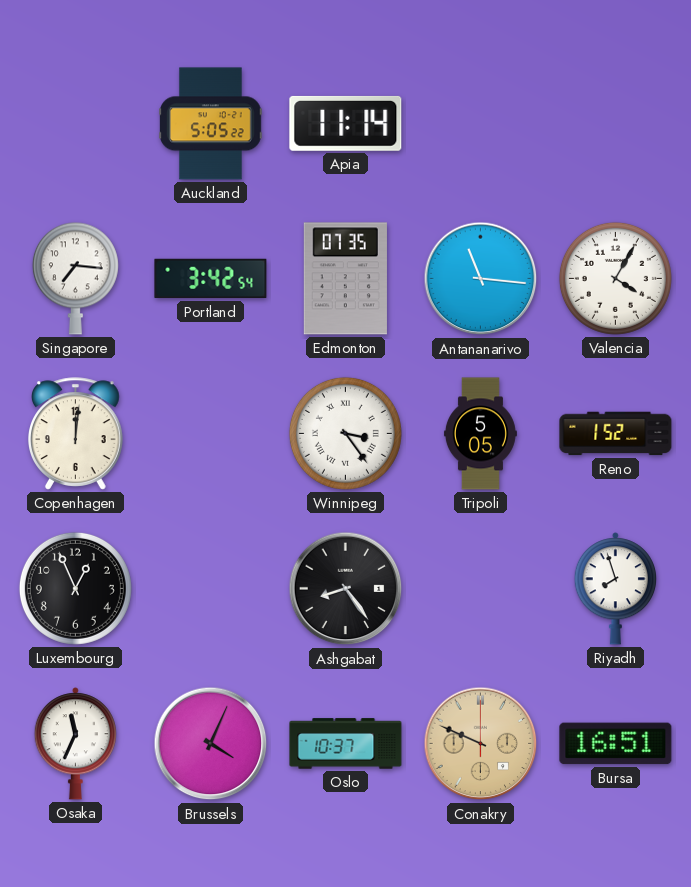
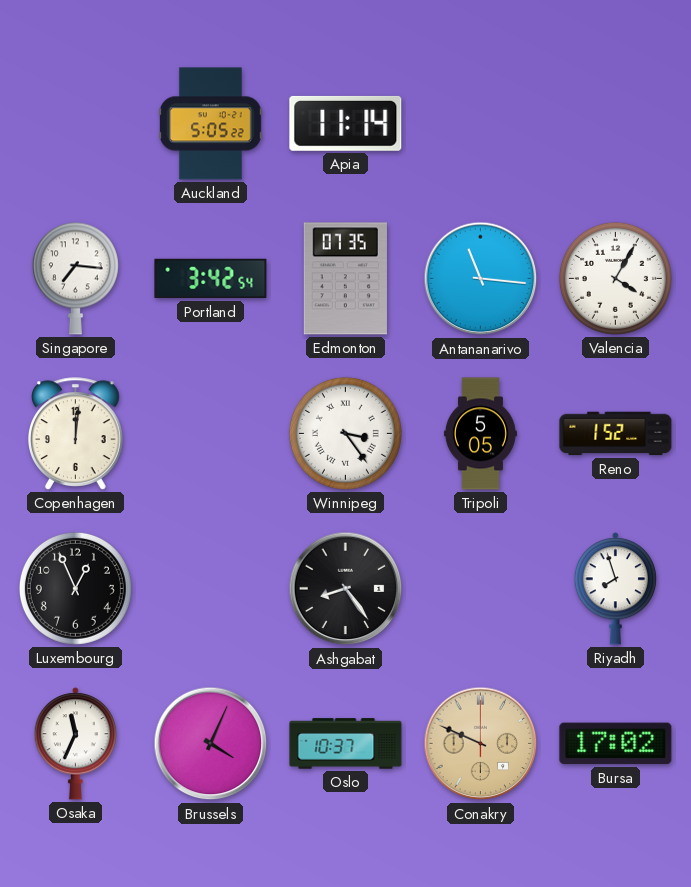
Bursa: 16:51 -> 17:02 (616, 744)
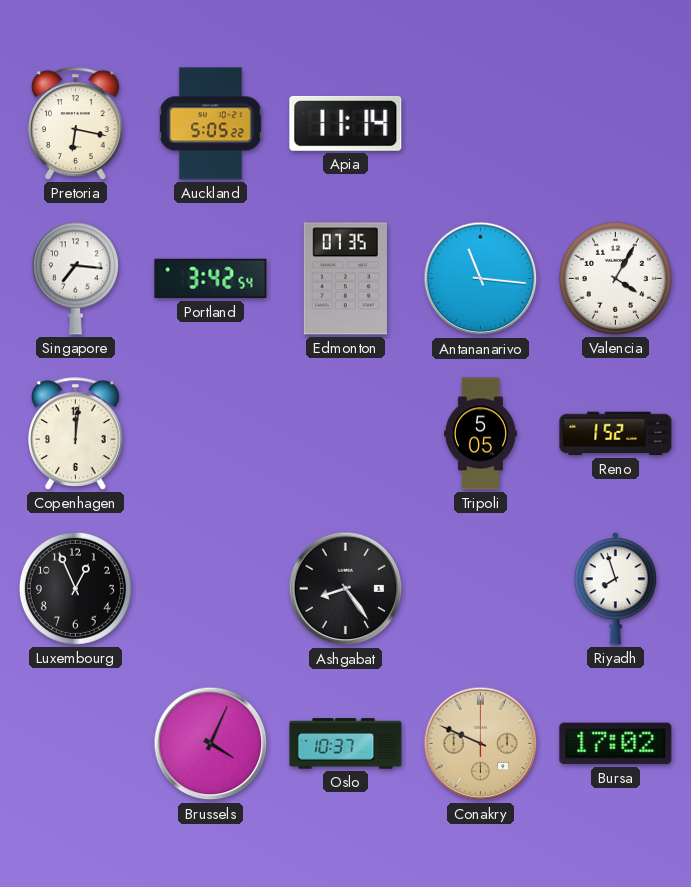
Pretoria: none -> 6:17 (76, 124)
Winnipeg: 3:24 -> none (345, 433)
Osaka: 11:34 -> none (75, 744)
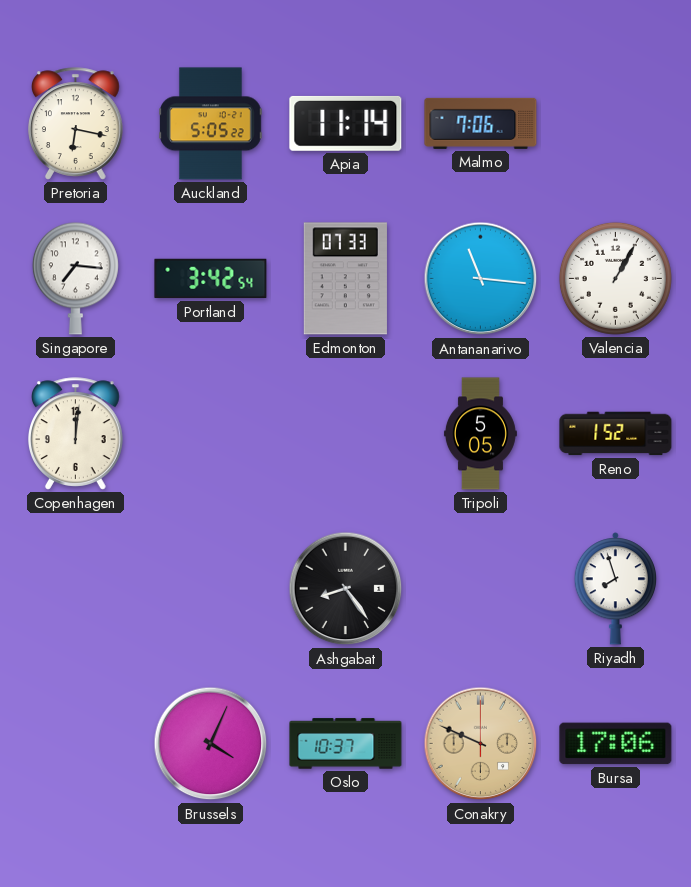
Malmo: none -> 7:06 (481, 123)
Edmonton: 07:35 -> 07:33 (345, 279)
Valencia: 4:05 -> 1:05 (615, 278)
Luxembourg: 12:56 -> none (75, 588)
Bursa: 17:02 -> 17:06 (616, 744)
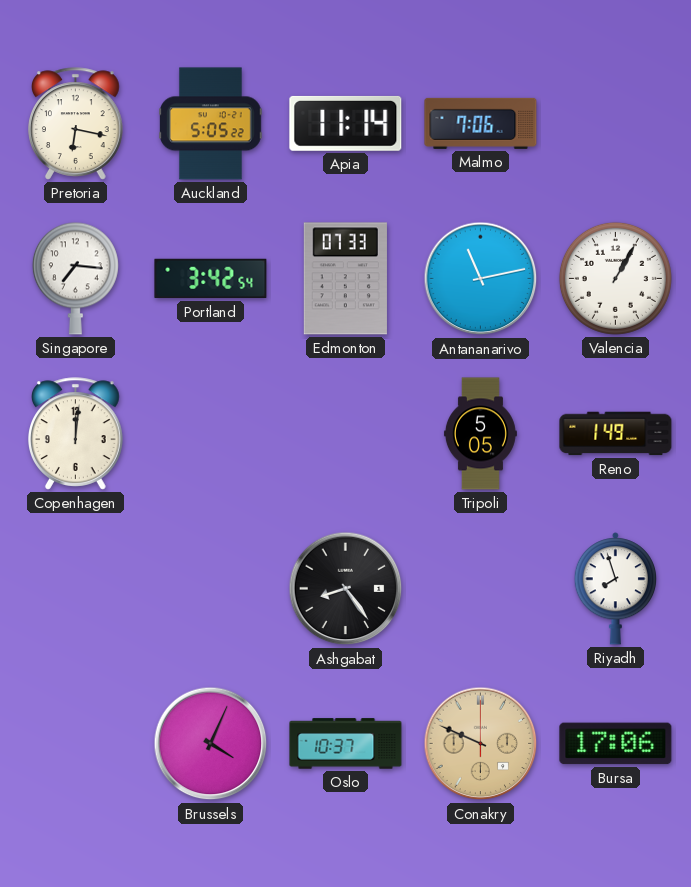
Antananarivo: 11:16 -> 11:13 (481, 279)
Reno: 1:52 -> 1:49 (616, 434)
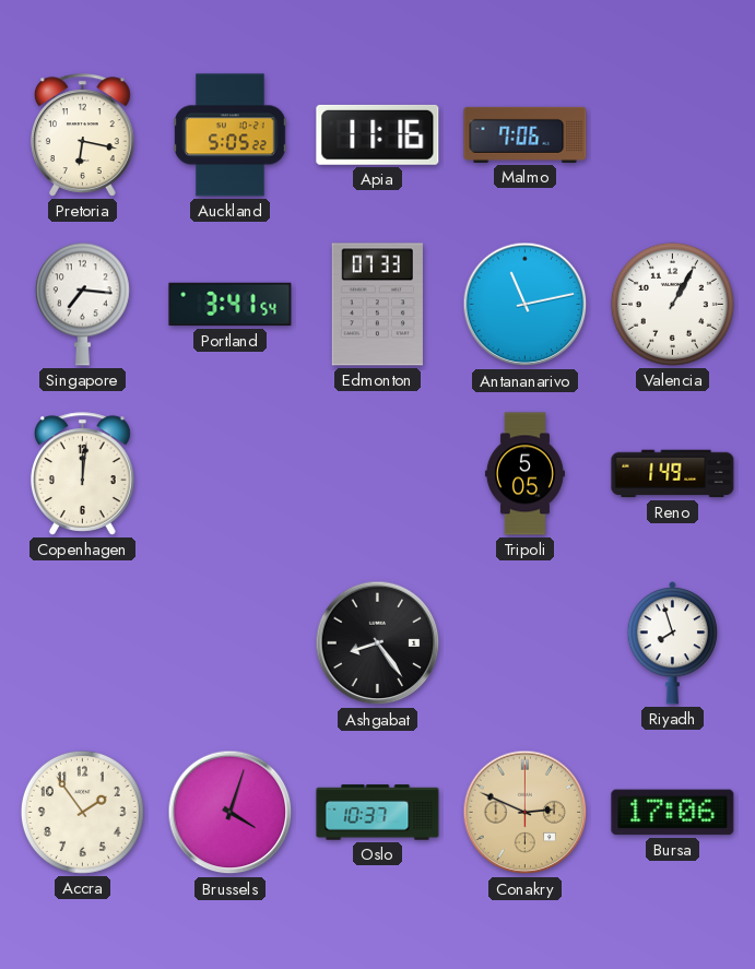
Apia: 11:14 -> 11:16 (378, 134)
Portland: 3:42 -> 3:41 (231, 305)
Accra: none -> 1:54 (82, 812)
Brussels: 4:04 -> 4:03 (231, 813)
Conakry: 9:49 -> 2:49 (526, 813)
